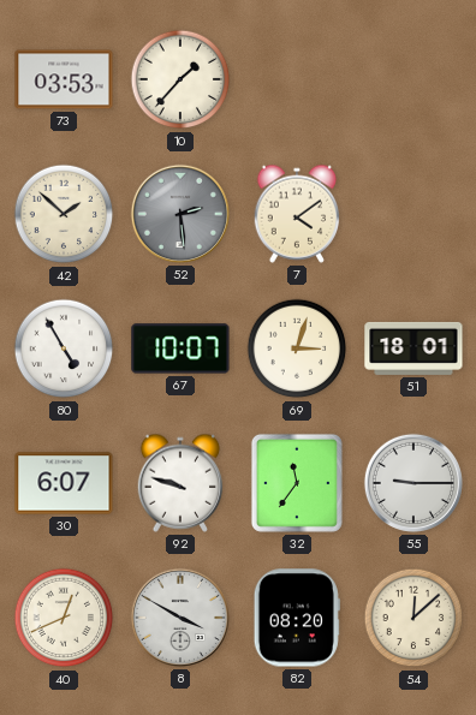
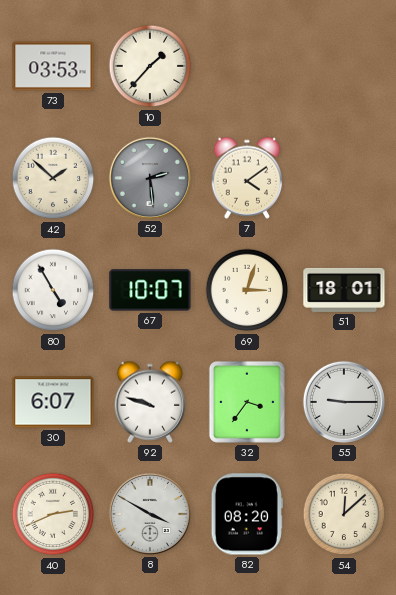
32: 11:36 -> 3:36 (247, 402)
40: 12:41 -> 2:41 (53, 514)
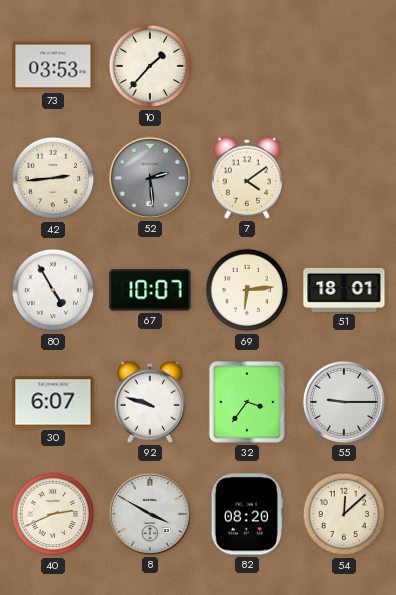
42: 1:52 -> 2:44 (53, 178)
69: 3:03 -> 6:14 (247, 290)
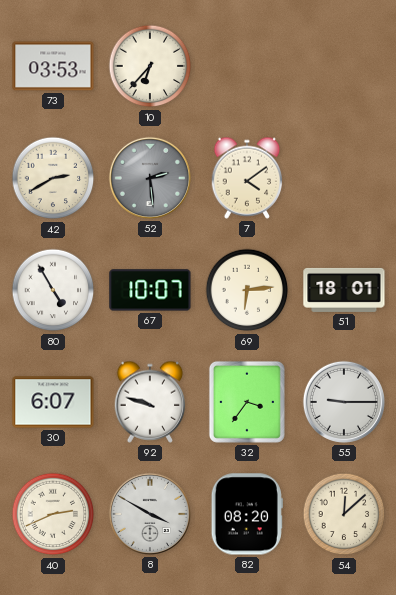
10: 1:37 -> 6:37 (150, 66)
42: 2:44 -> 2:40 (53, 178)
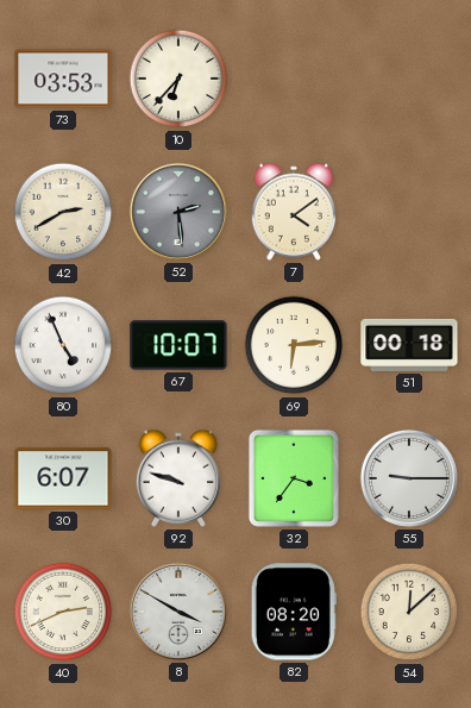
80: 4:55 -> 4:56 (63, 345)
51: 18:01 -> 00:18 (409, 345)
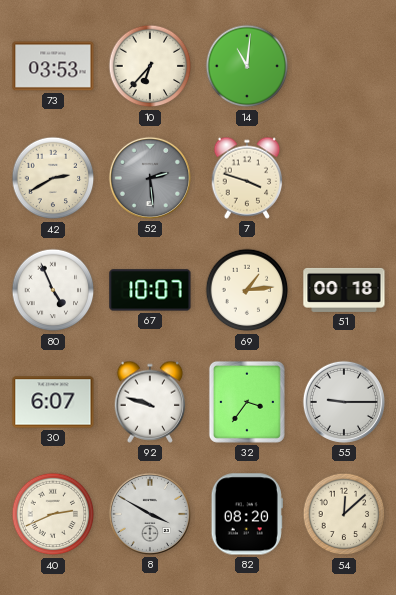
14: none -> 11:01 (247, 66)
7: 4:09 -> 3:48 (247, 178)
69: 6:14 -> 1:14 (247, 290)
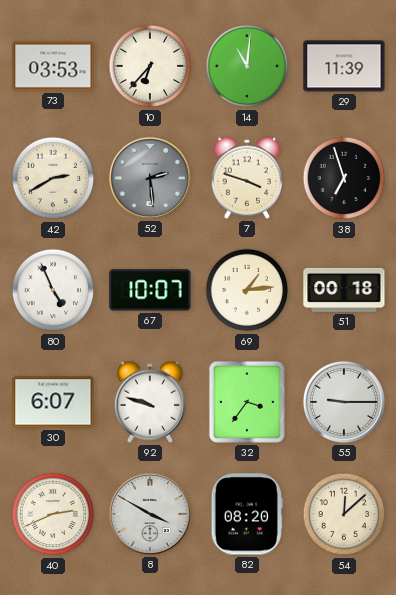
29: none -> 11:39 (344, 66)
38: none -> 6:57 (344, 178)
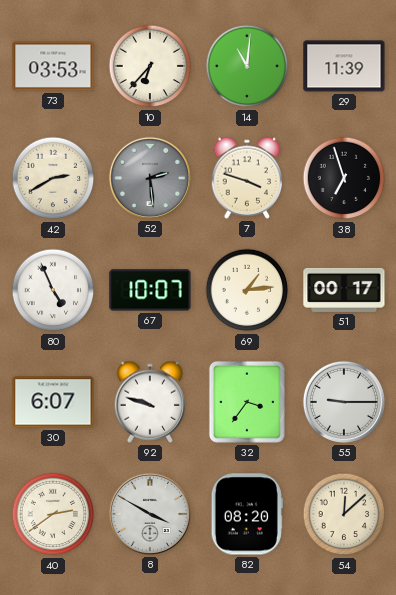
51: 00:18 -> 00:17 (344, 290)
40: 2:41 -> 2:39 (53, 514)
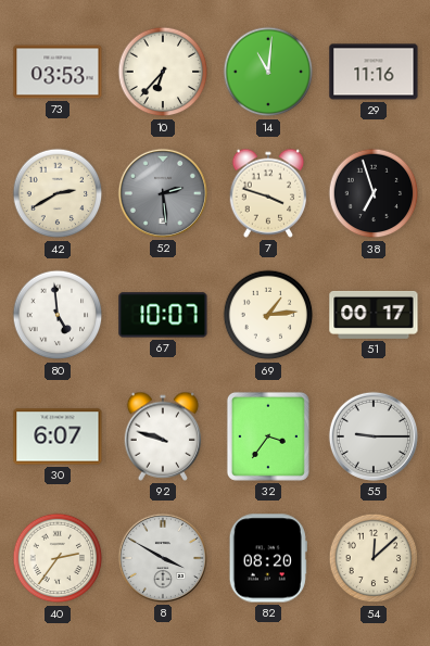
29: 11:39 -> 11:16 (374, 72)
80: 4:56 -> 4:59 (58, 315)
40: 2:39 -> 2:36 (58, 558)
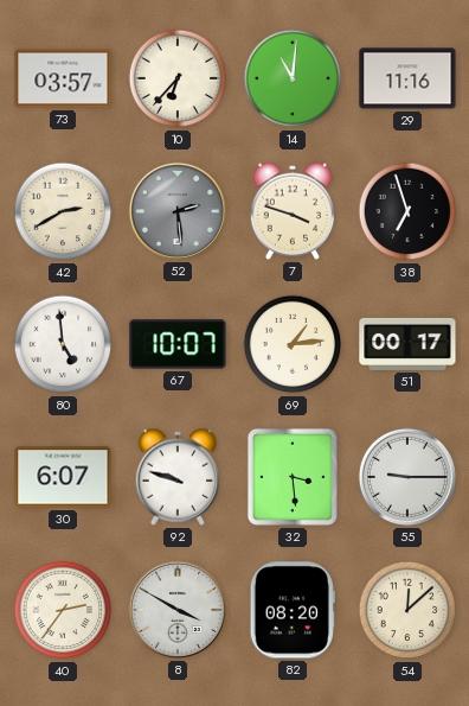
73: 03:53 -> 03:57 (63, 78)
32: 3:36 -> 3:29 (293, 477)
